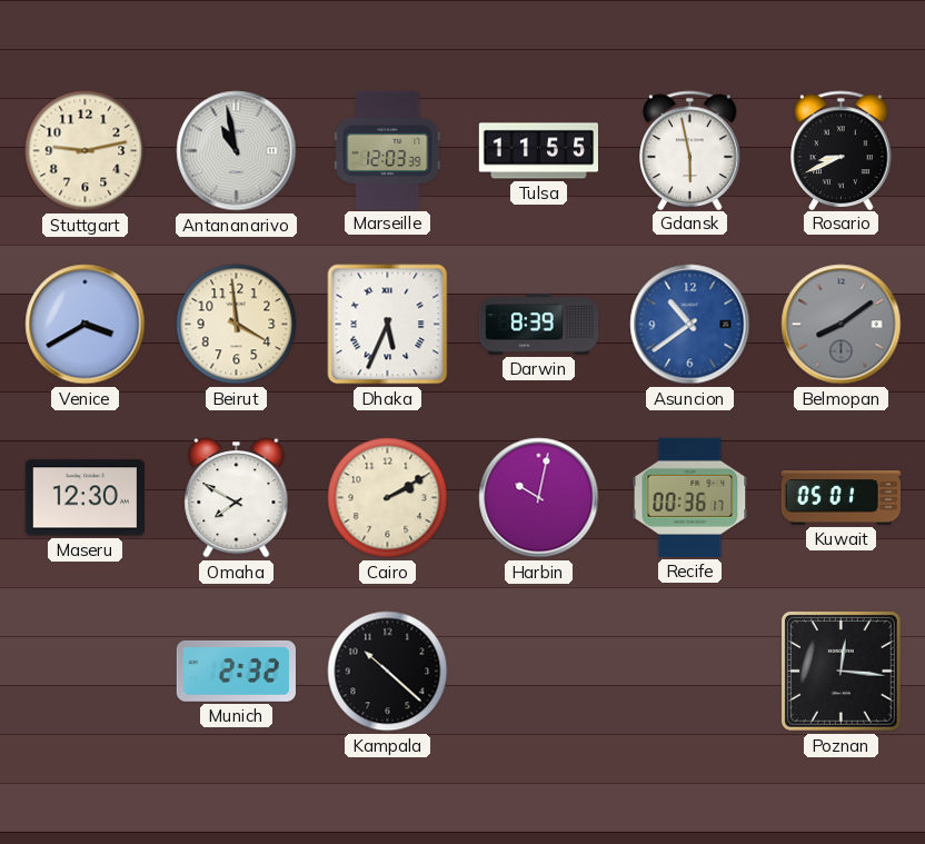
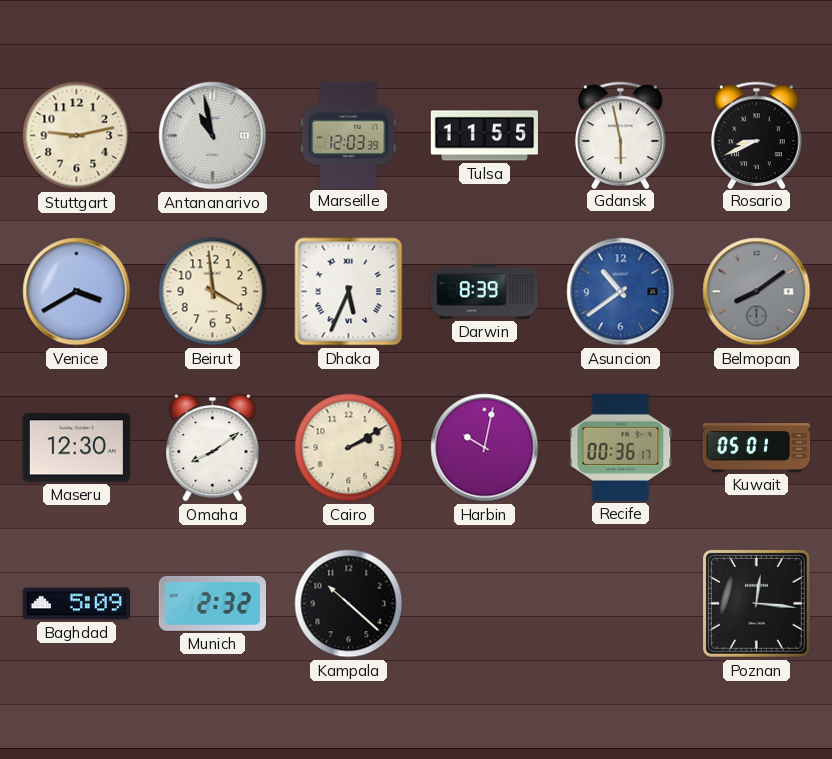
Omaha: 7:50 -> 8:09 (213, 447)
Baghdad: none -> 5:09 (76, 604)
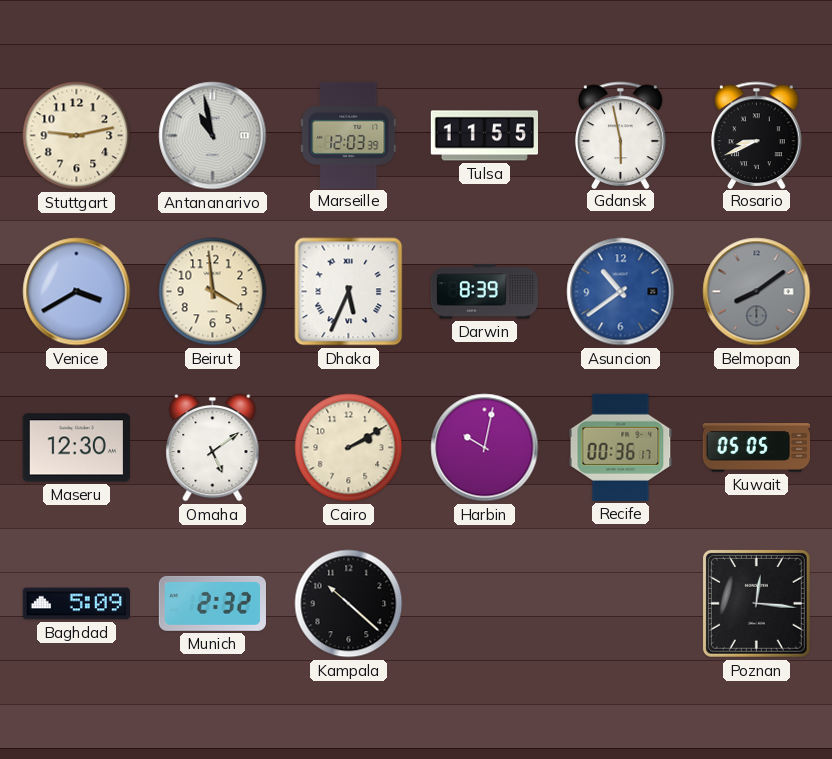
Omaha: 8:09 -> 5:09 (213, 447)
Kuwait: 05:01 -> 05:05 (756, 448)
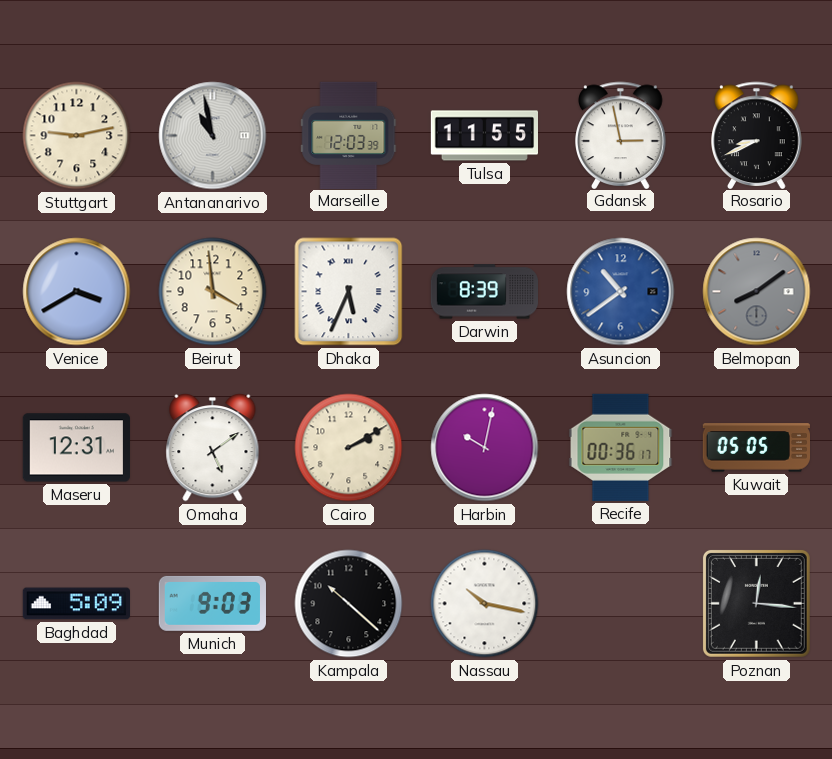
Gdansk: 5:58 -> 2:58 (621, 135)
Maseru: 12:30 -> 12:31 (76, 448)
Munich: 2:32 -> 9:03 (212, 603)
Nassau: none -> 10:17 (485, 604)
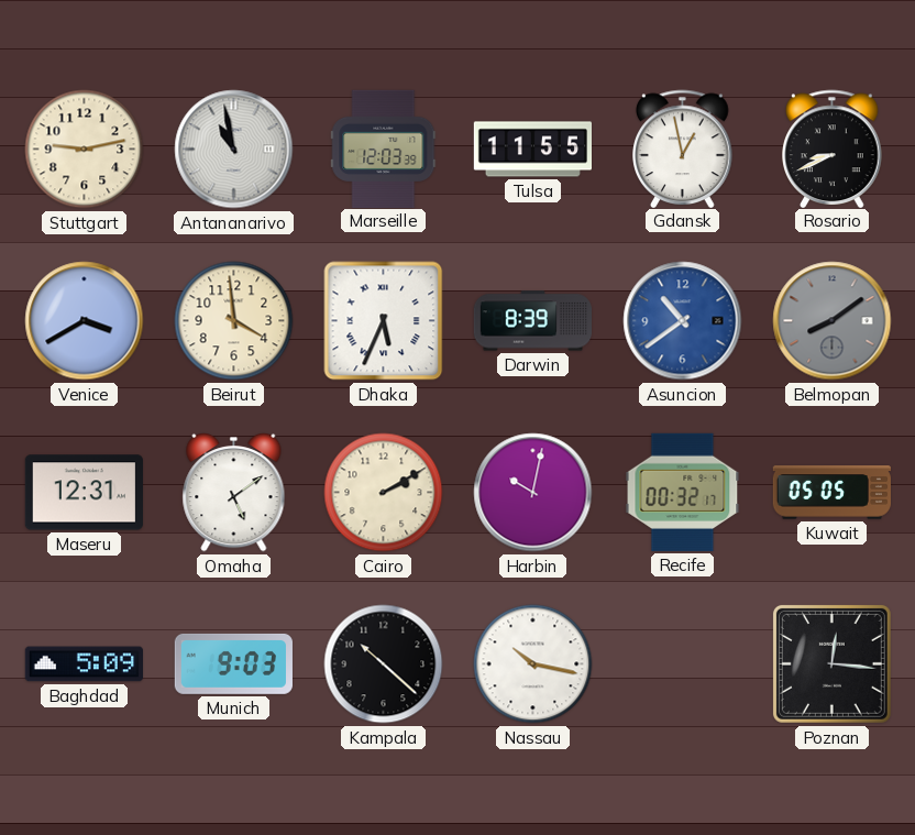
Gdansk: 2:58 -> 12:58 (683, 149)
Recife: 00:36 -> 00:32 (683, 492)
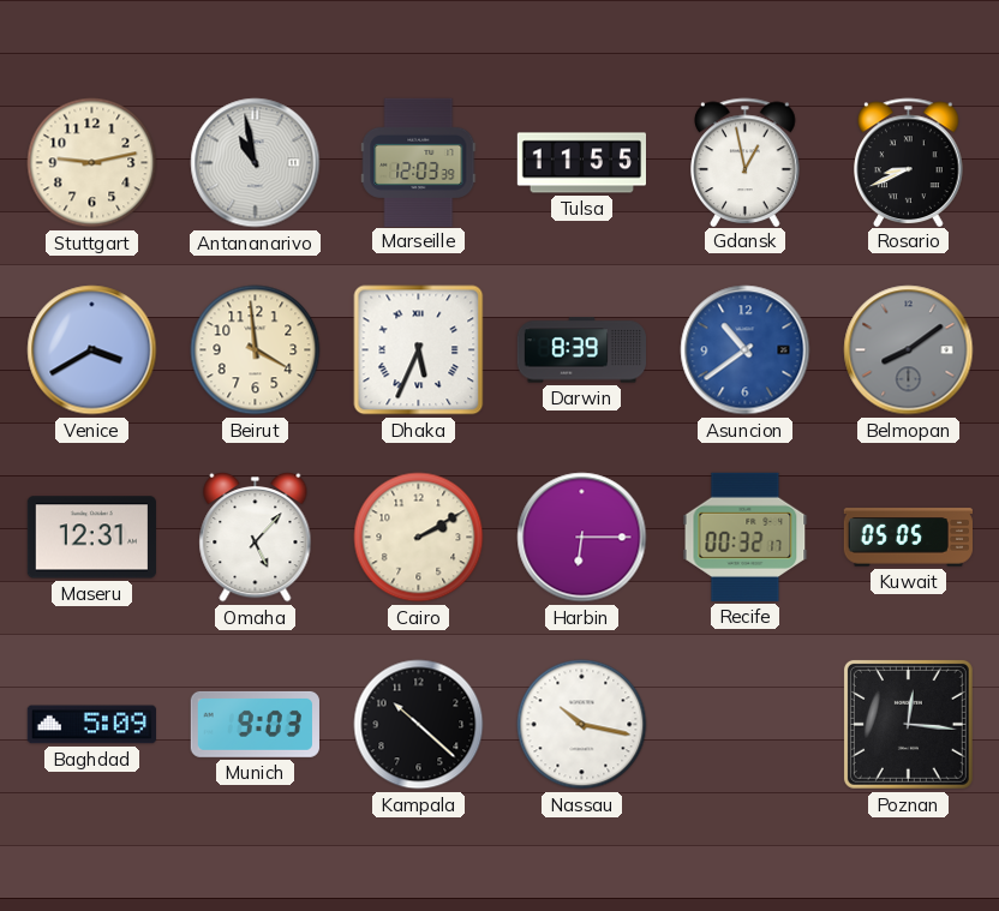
Omaha: 5:09 -> 5:07 (256, 537)
Harbin: 10:02 -> 6:15 (582, 538)
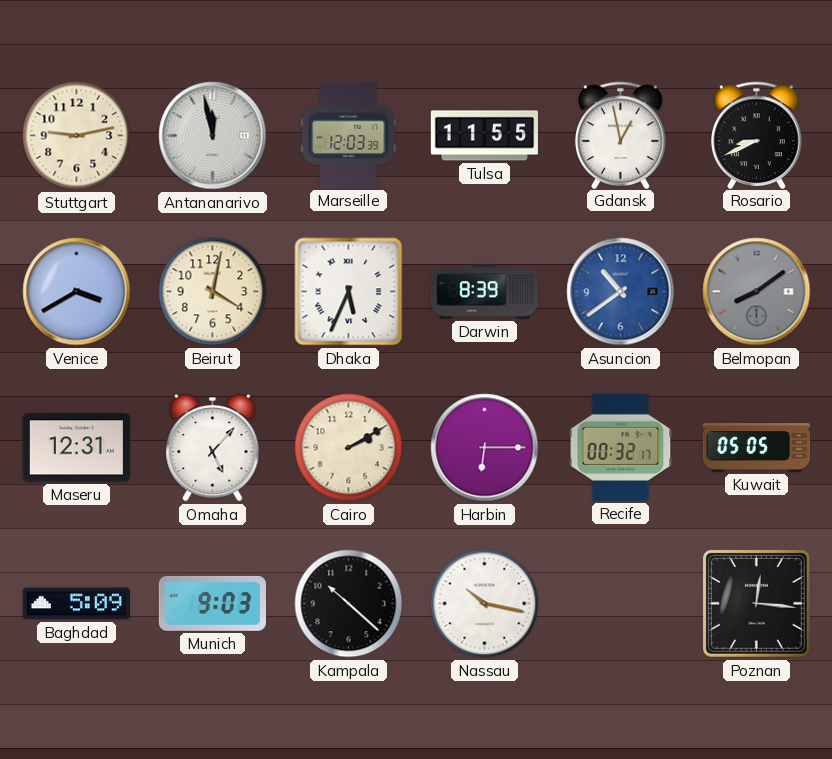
Antananarivo: 10:58 -> 11:58 (213, 136)
Beirut: 3:59 -> 4:02 (213, 292)
